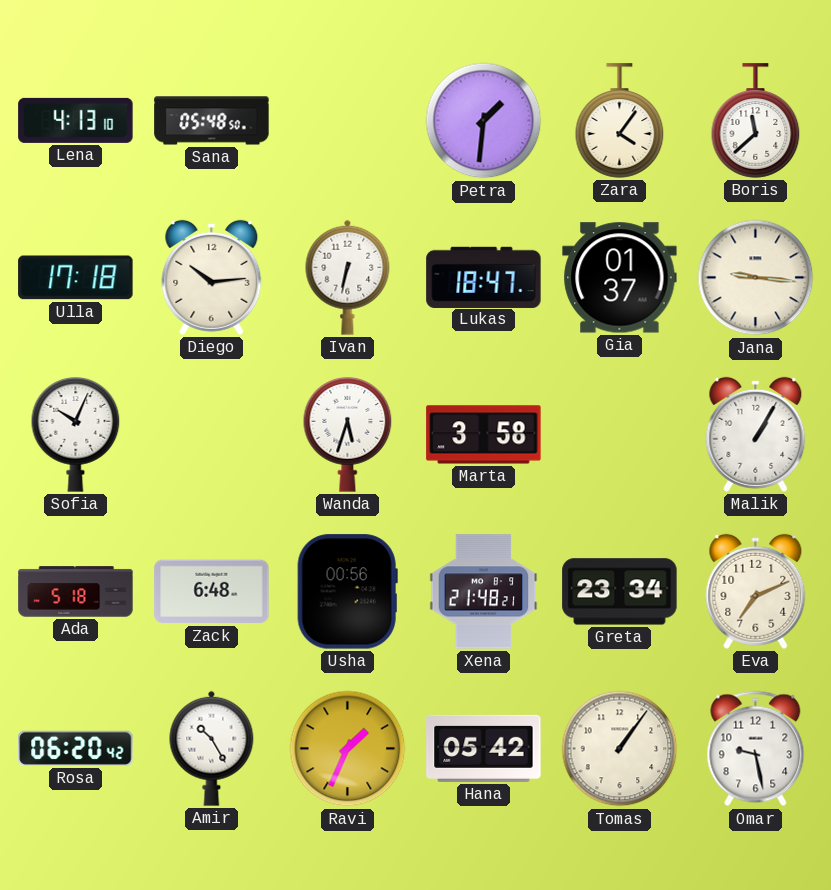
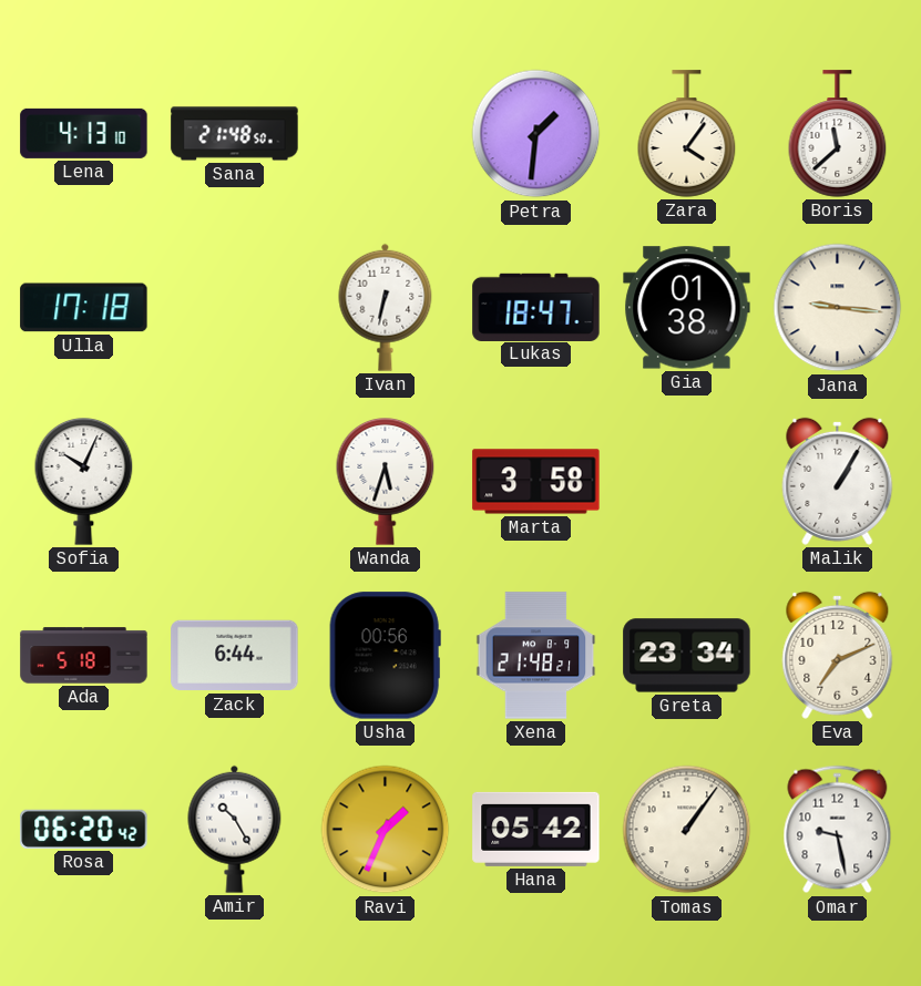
Sana: 05:48 -> 21:48 (235, 134)
Diego: 10:14 -> none (212, 277)
Gia: 01:37 -> 01:38 (687, 308)
Zack: 6:48 -> 6:44 (235, 656)
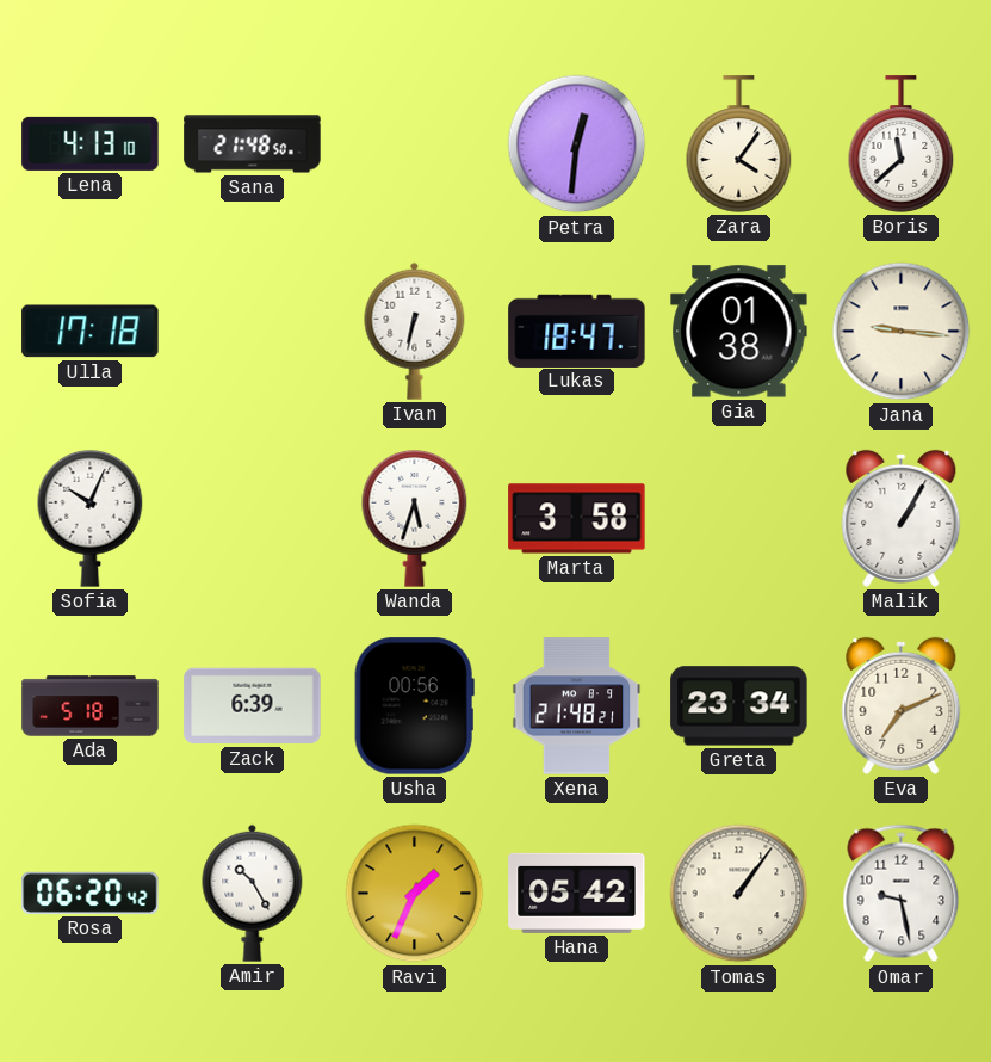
Petra: 1:31 -> 12:31 (577, 144)
Zack: 6:44 -> 6:39 (253, 706)
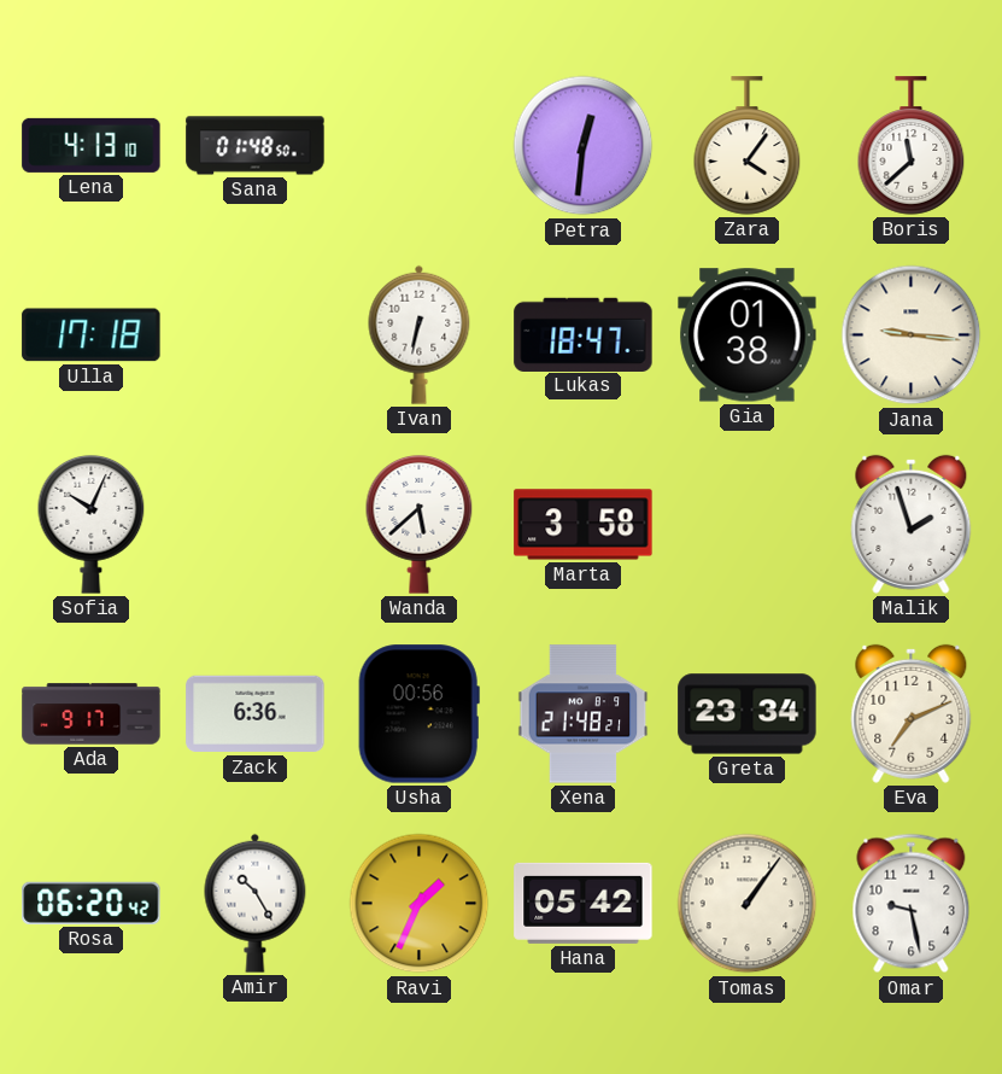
Sana: 21:48 -> 01:48 (256, 146)
Wanda: 5:33 -> 5:38 (420, 525)
Malik: 1:05 -> 1:57 (912, 524)
Ada: 5:18 -> 9:17 (92, 714)
Zack: 6:39 -> 6:36 (256, 714)
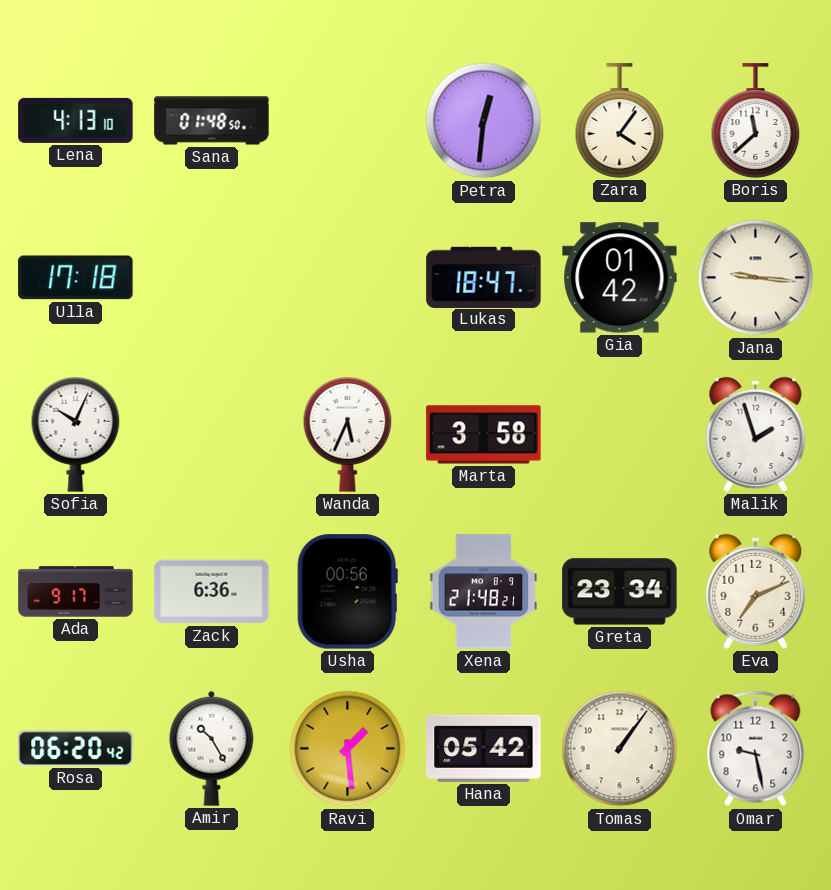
Ivan: 6:32 -> none (420, 334)
Gia: 01:38 -> 01:42 (620, 278)
Wanda: 5:38 -> 5:34 (348, 435)
Ravi: 1:34 -> 1:29 (348, 749)
